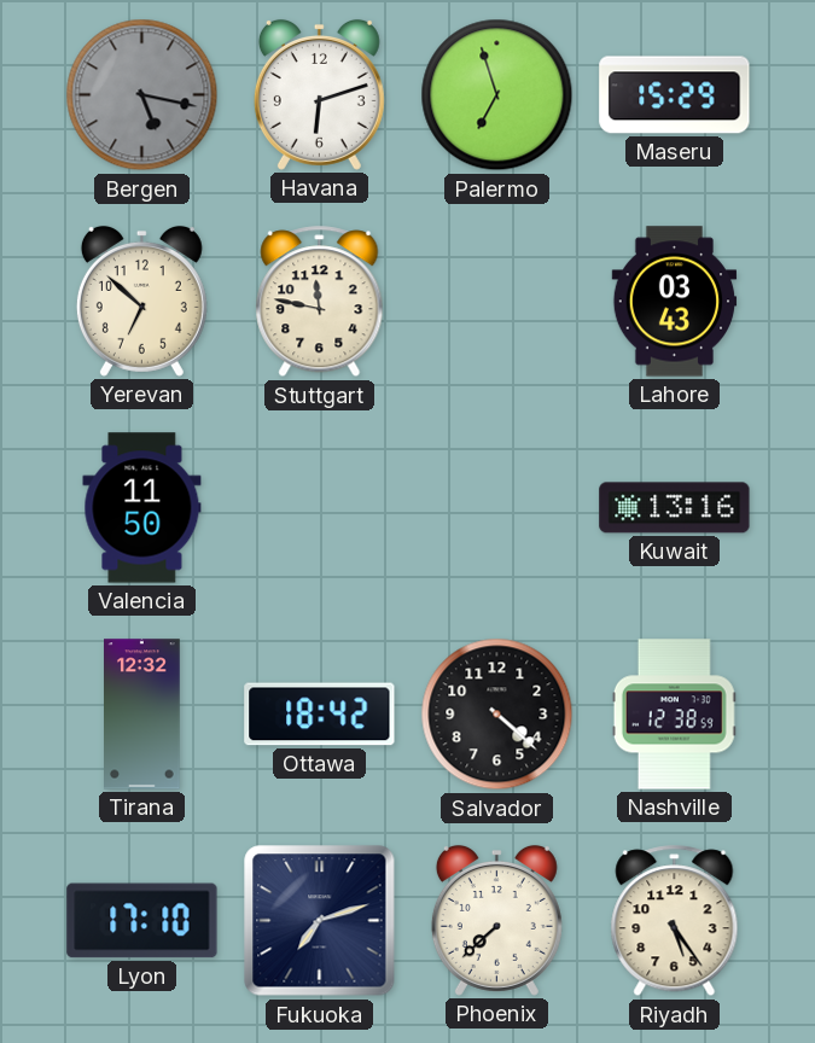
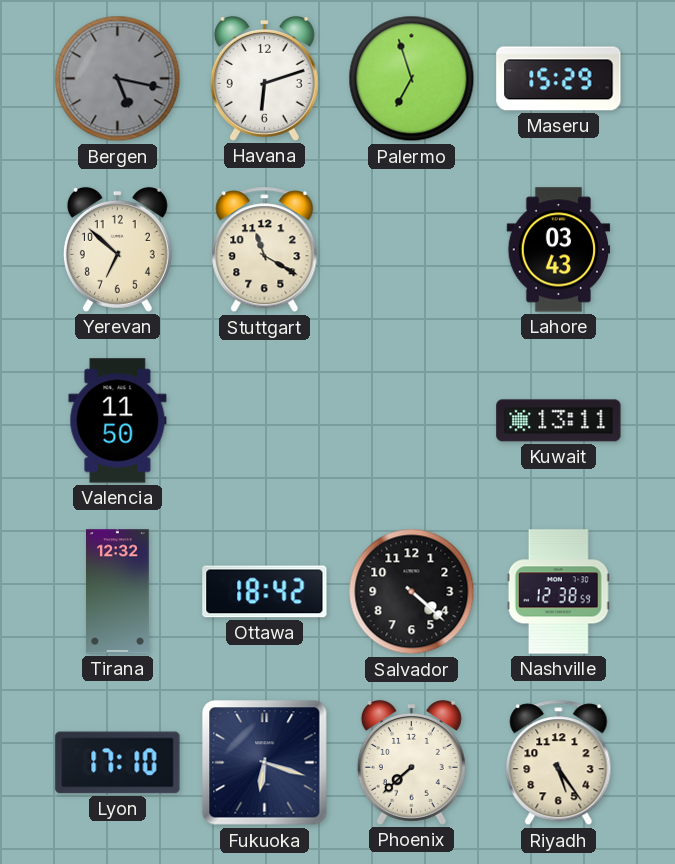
Stuttgart: 11:47 -> 11:20 (265, 250)
Kuwait: 13:16 -> 13:11 (559, 421)
Fukuoka: 7:12 -> 6:18 (265, 763)
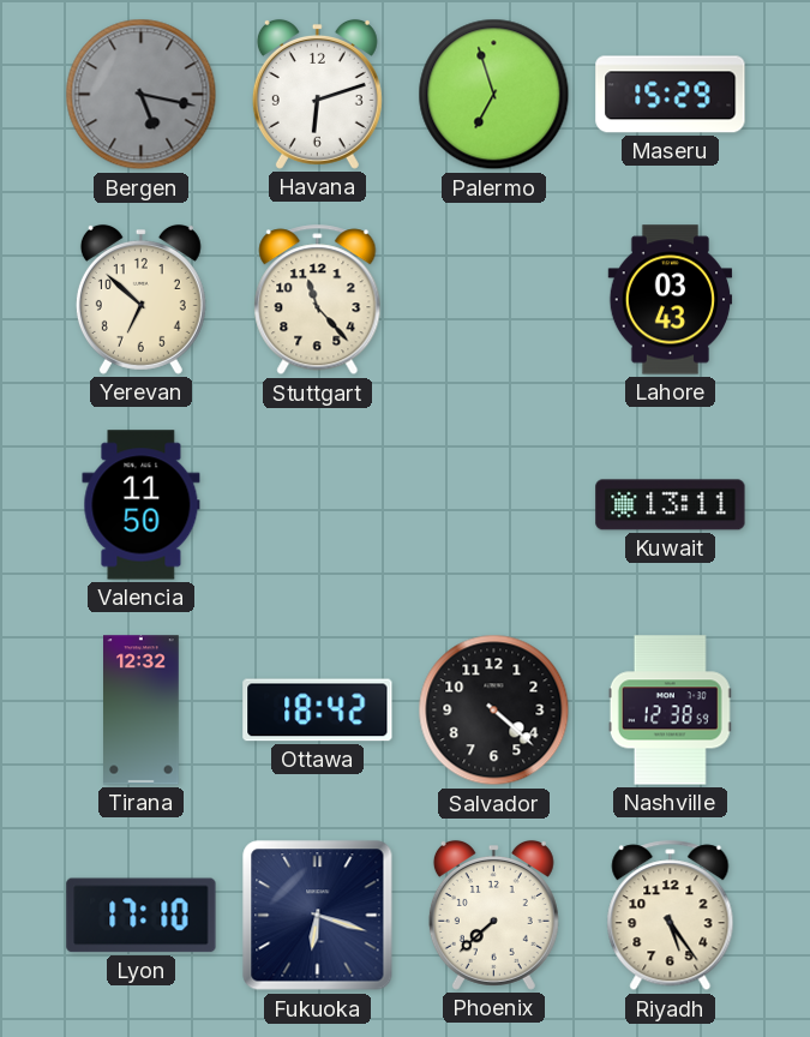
Stuttgart: 11:20 -> 11:23 (318, 300)
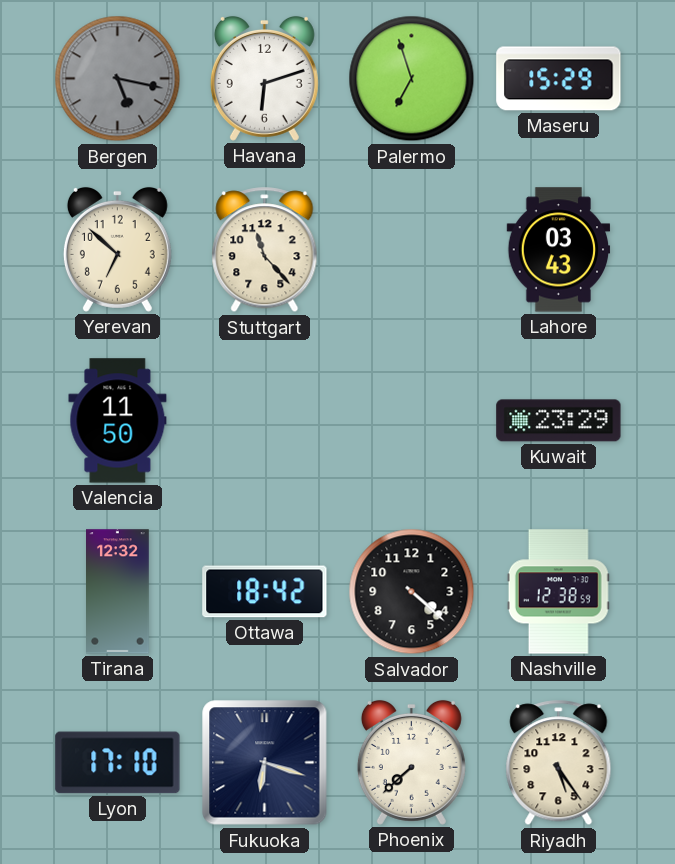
Kuwait: 13:11 -> 23:29 (559, 421)
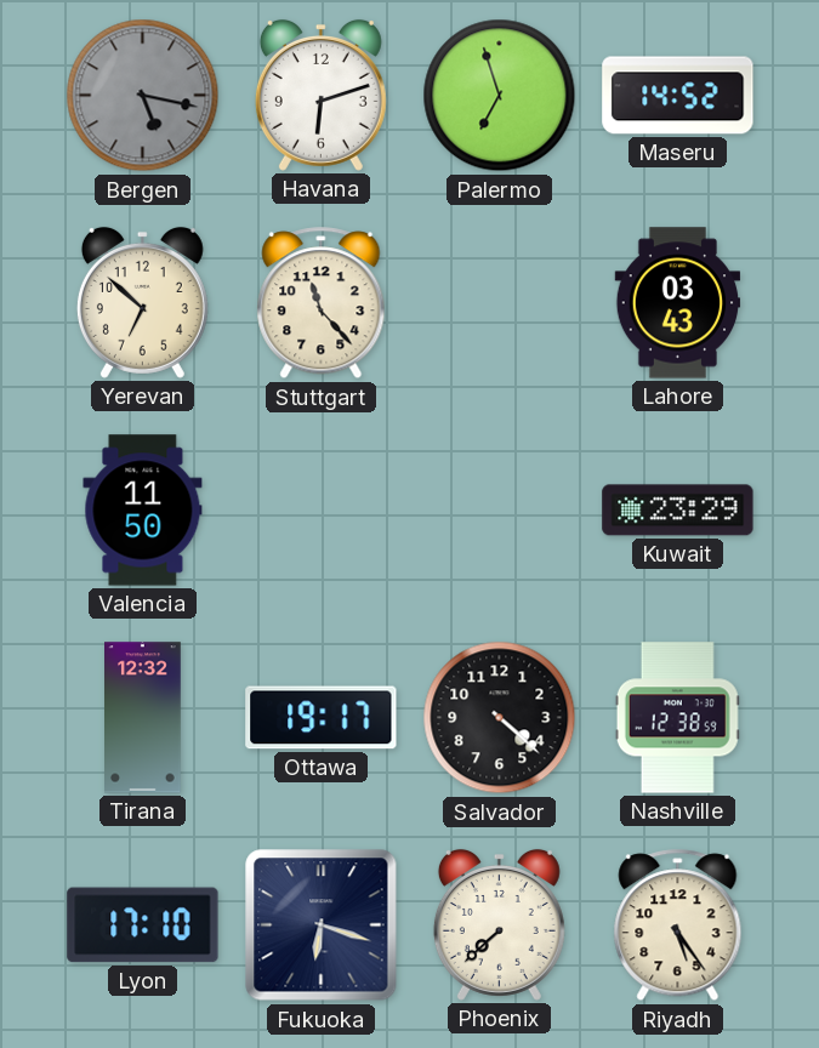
Maseru: 15:29 -> 14:52 (678, 96)
Ottawa: 18:42 -> 19:17 (322, 718)
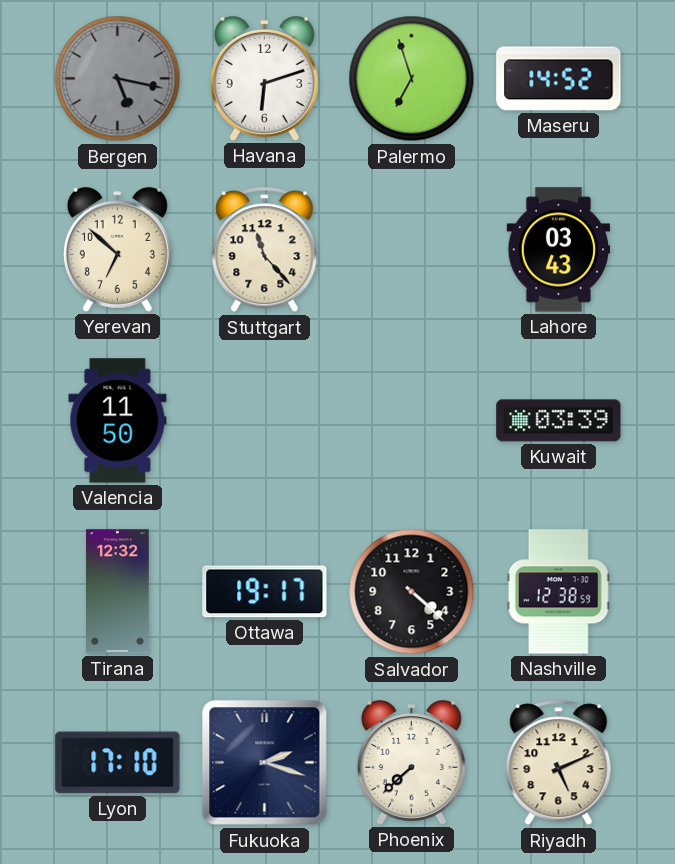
Kuwait: 23:29 -> 03:39 (559, 421)
Fukuoka: 6:18 -> 2:18 (265, 763)
Riyadh: 5:24 -> 5:11 (559, 763)
